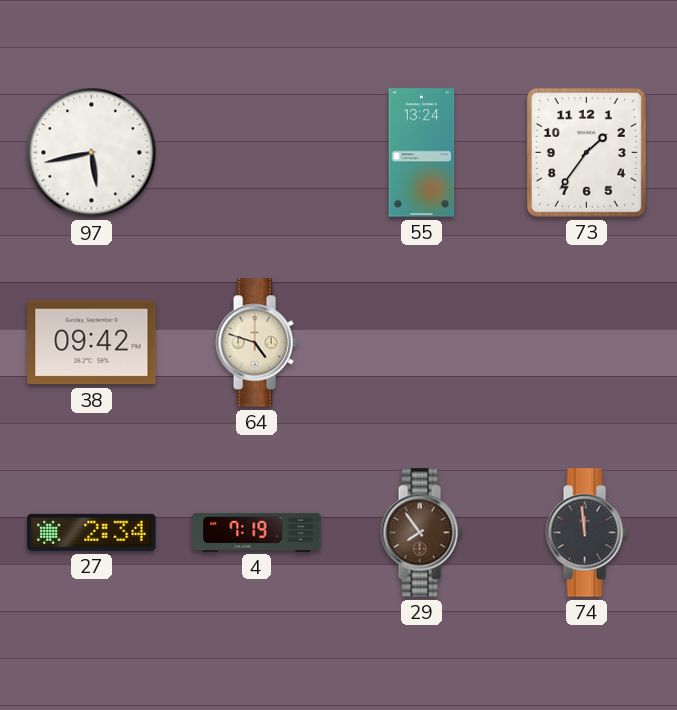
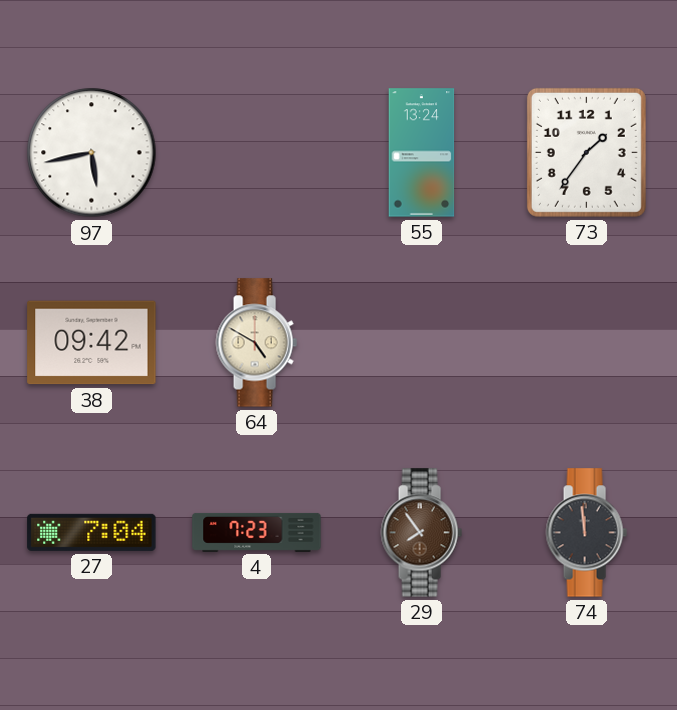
64: 4:48 -> 4:50 (256, 343)
27: 2:34 -> 7:04 (92, 532)
4: 7:19 -> 7:23 (257, 532)
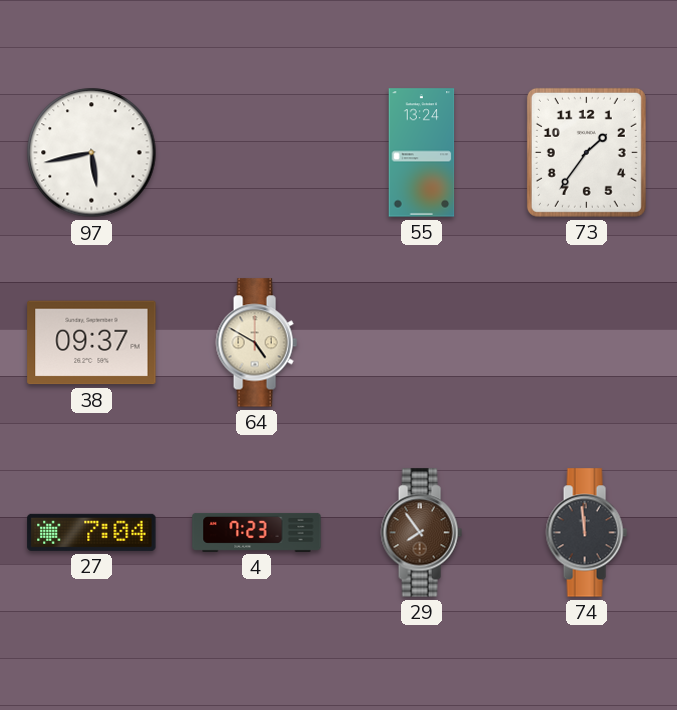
38: 09:42 -> 09:37 (92, 343)
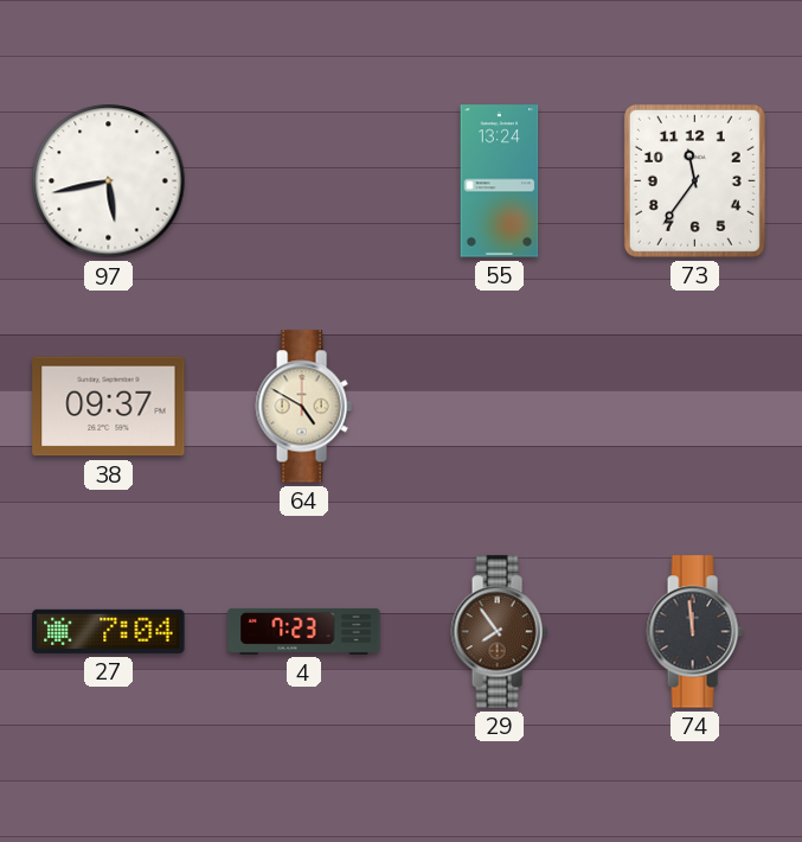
73: 1:36 -> 11:36 (694, 180)
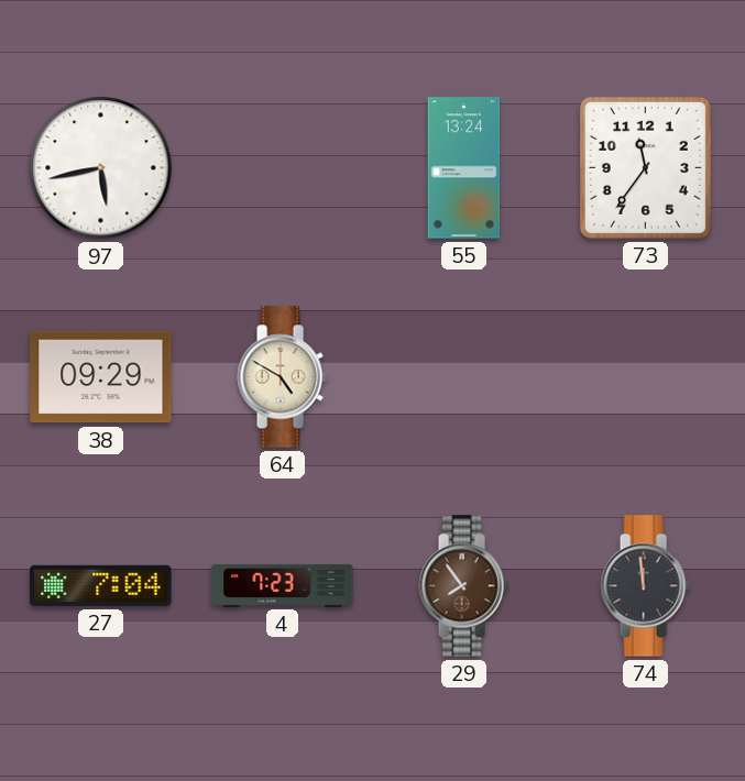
38: 09:37 -> 09:29 (101, 377)
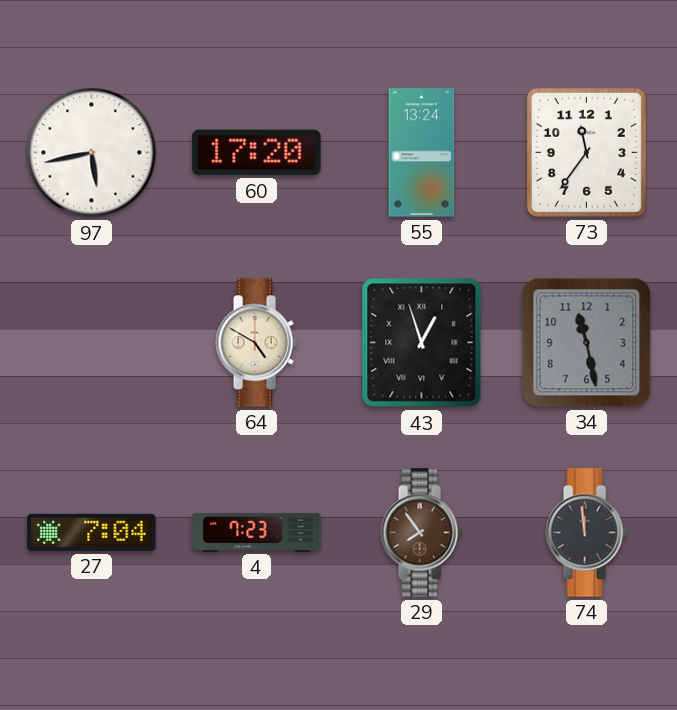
60: none -> 17:20 (257, 153)
38: 09:29 -> none (101, 377)
43: none -> 12:57 (422, 343)
34: none -> 11:28 (587, 343)
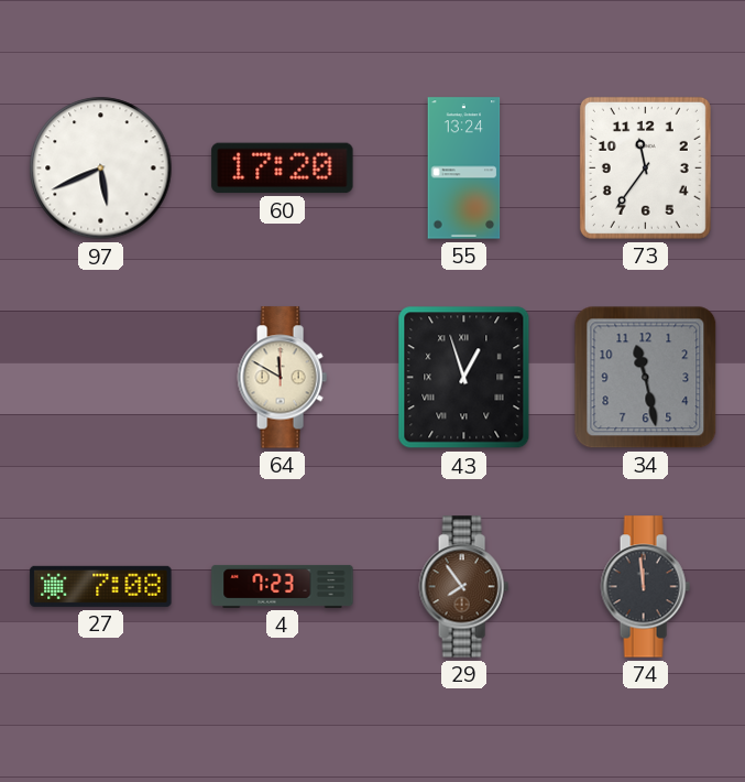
97: 5:43 -> 5:41 (101, 169)
64: 4:50 -> 11:50 (282, 378)
27: 7:04 -> 7:08 (101, 586)
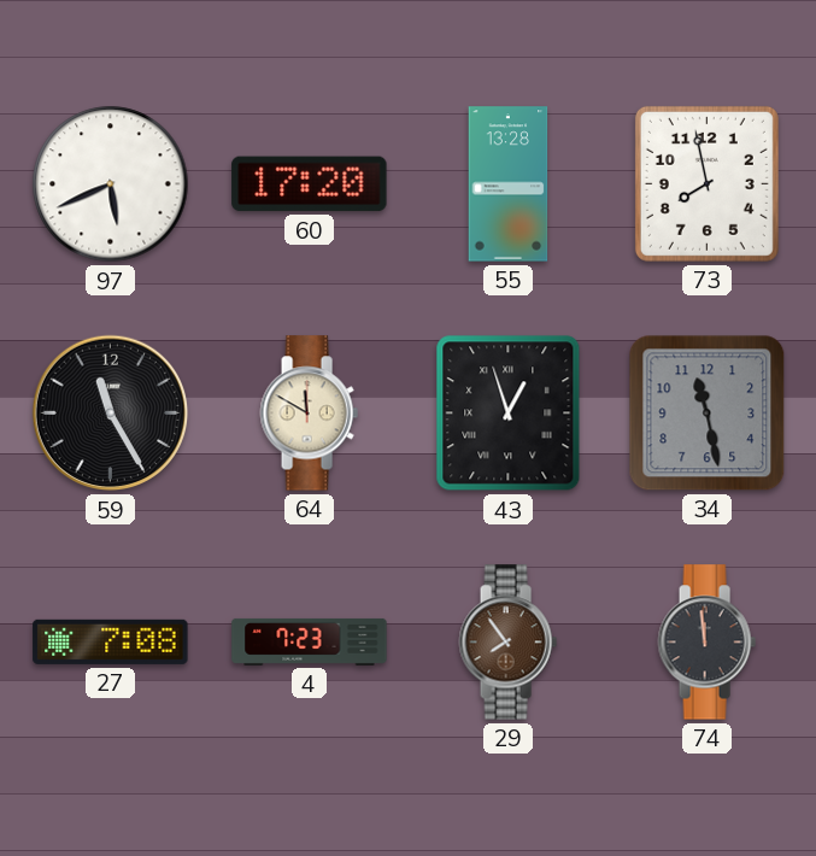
55: 13:24 -> 13:28 (509, 184)
73: 11:36 -> 7:58 (706, 183)
59: none -> 11:25 (111, 414)
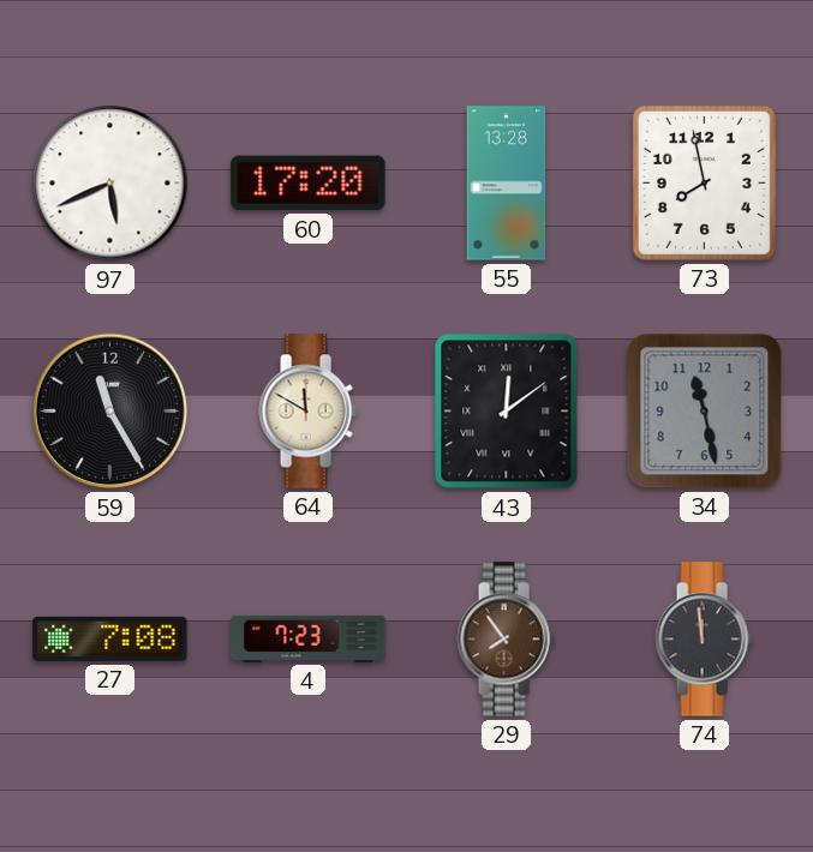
43: 12:57 -> 12:09 (507, 412)
